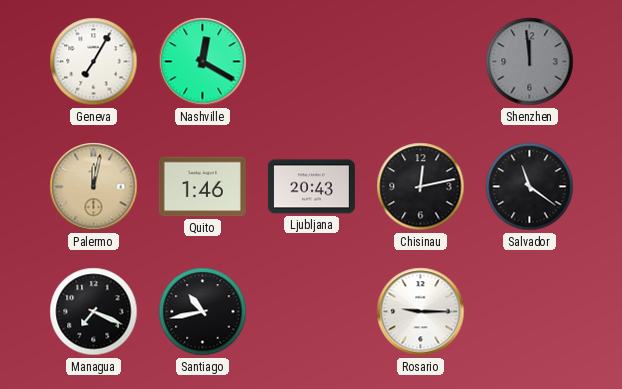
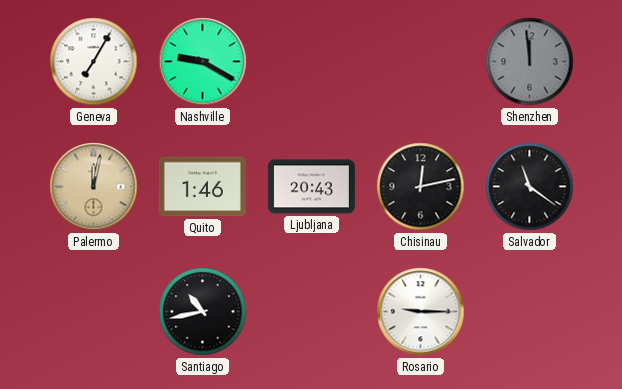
Nashville: 12:20 -> 9:20 (203, 62)
Managua: 7:19 -> none (94, 312)
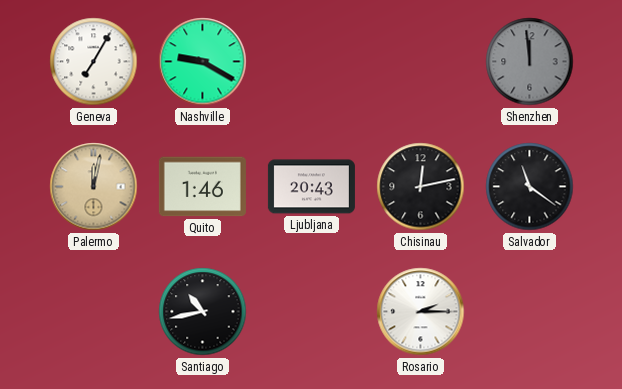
Rosario: 9:15 -> 2:15 (421, 312)
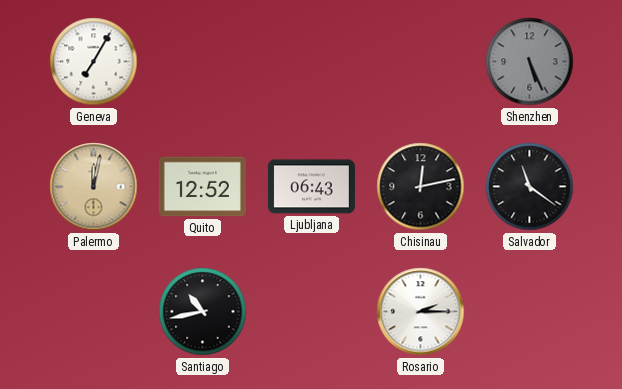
Nashville: 9:20 -> none (203, 62)
Shenzhen: 11:59 -> 5:26 (530, 62)
Quito: 1:46 -> 12:52 (202, 187)
Ljubljana: 20:43 -> 06:43 (311, 187)
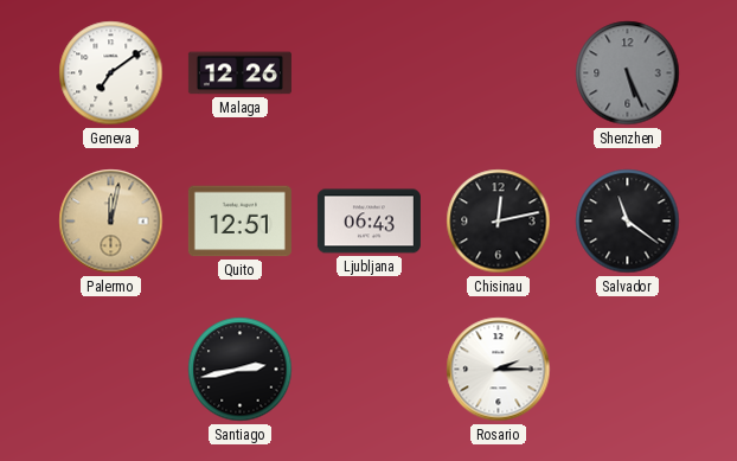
Geneva: 7:05 -> 7:09 (111, 73)
Malaga: none -> 12:26 (239, 73)
Quito: 12:52 -> 12:51 (239, 222)
Santiago: 10:43 -> 2:43 (241, 370)
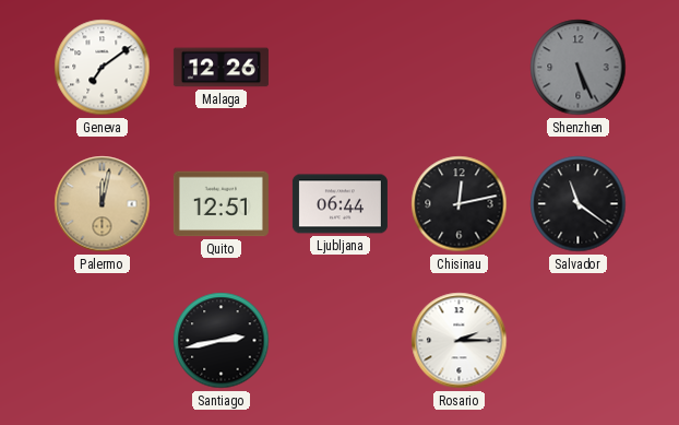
Ljubljana: 06:43 -> 06:44 (339, 204)
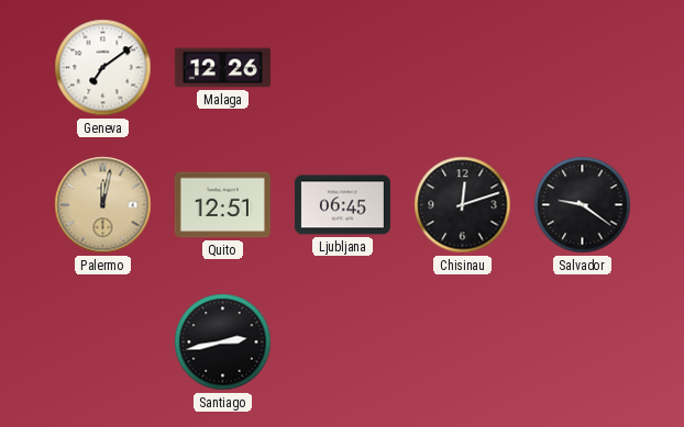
Shenzhen: 5:26 -> none (579, 68)
Ljubljana: 06:44 -> 06:45 (342, 205)
Chisinau: 12:13 -> 12:12 (463, 205)
Salvador: 11:21 -> 9:21 (583, 205)
Rosario: 2:15 -> none (460, 341)
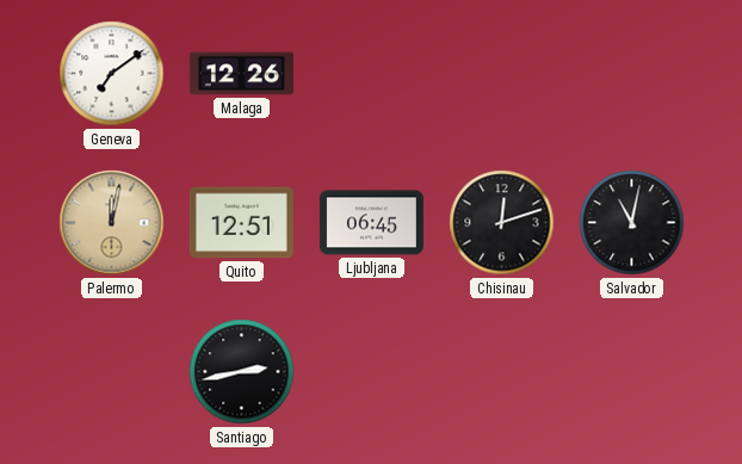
Salvador: 9:21 -> 11:02 (632, 223)
